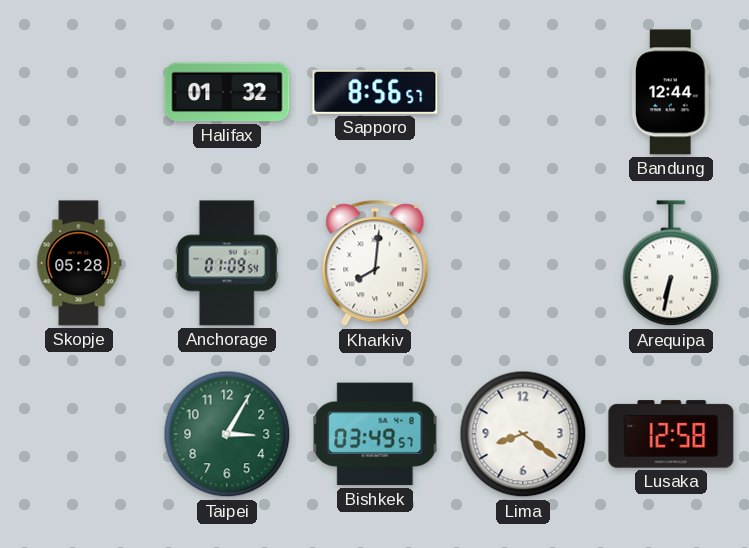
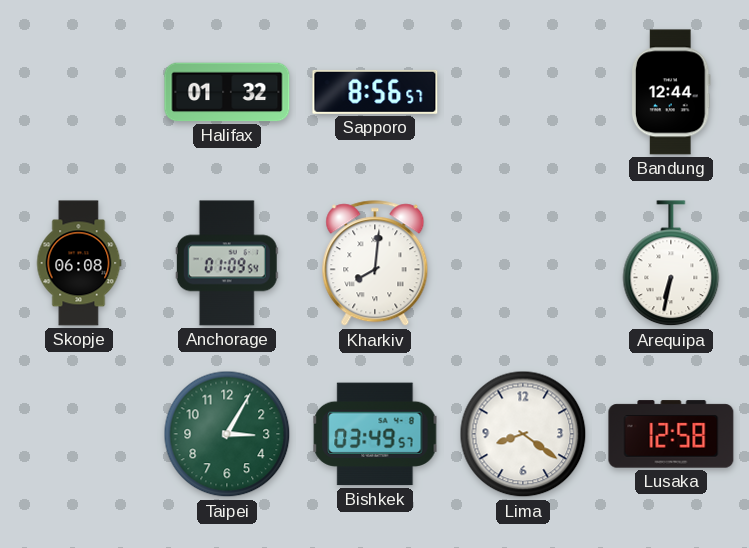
Skopje: 05:28 -> 06:08 (79, 263)
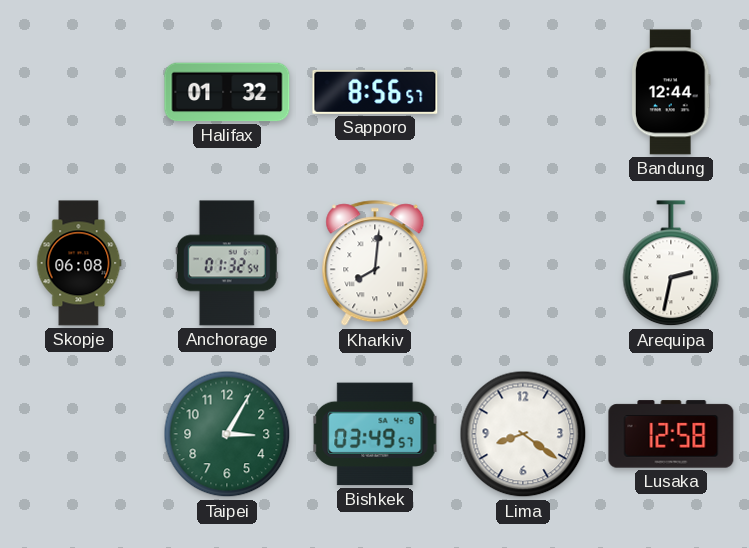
Anchorage: 01:09 -> 01:32 (227, 263)
Arequipa: 6:32 -> 2:32 (671, 264)
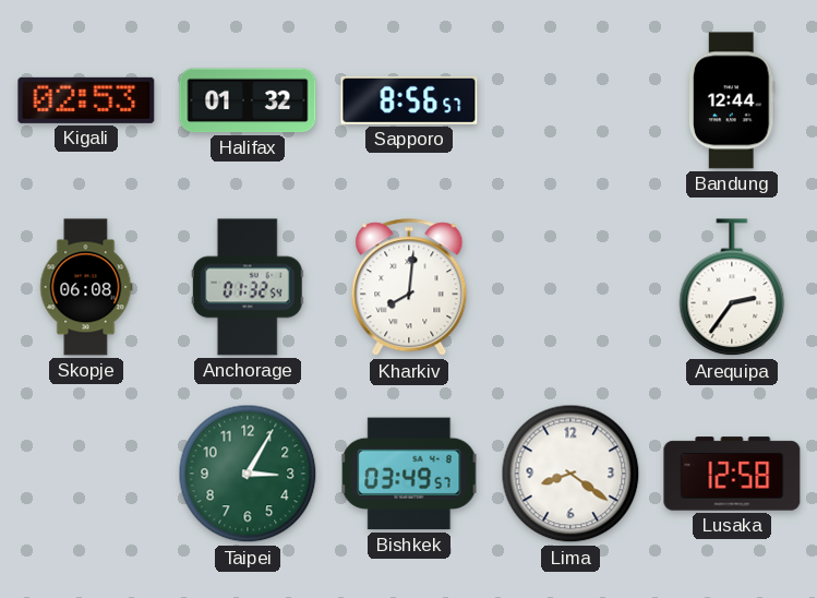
Kigali: none -> 02:53 (86, 100)
Arequipa: 2:32 -> 2:36 (732, 288)
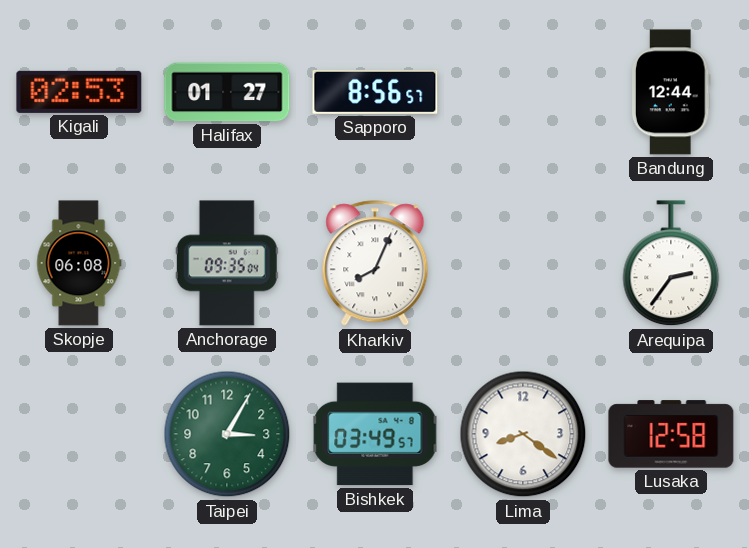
Halifax: 01:32 -> 01:27 (227, 92)
Anchorage: 01:32 -> 09:35 (227, 263)
Kharkiv: 8:01 -> 8:04 (375, 264)
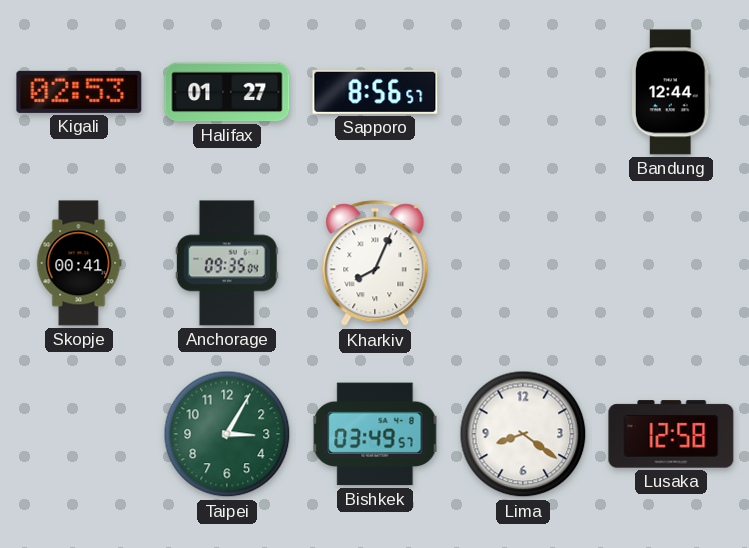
Skopje: 06:08 -> 00:41 (79, 263)
Arequipa: 2:36 -> none (671, 264)
